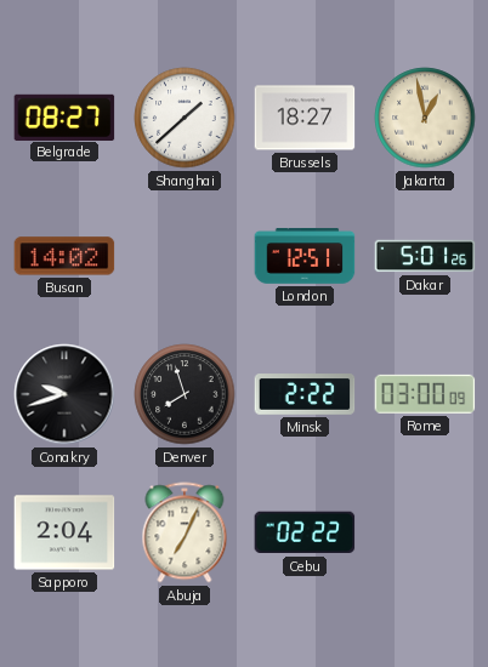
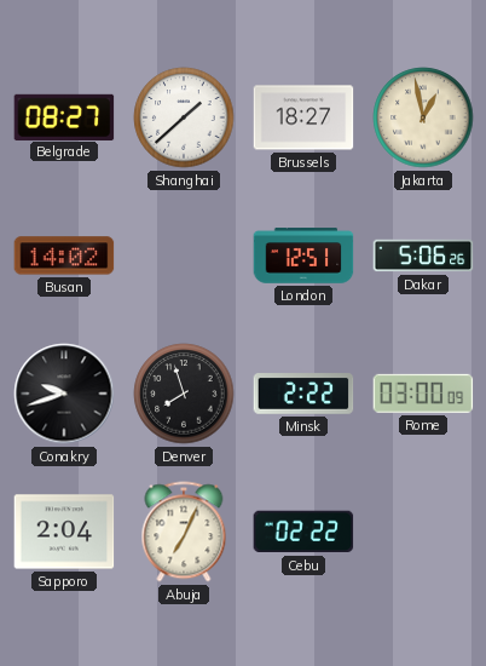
Dakar: 5:01 -> 5:06 (423, 256)
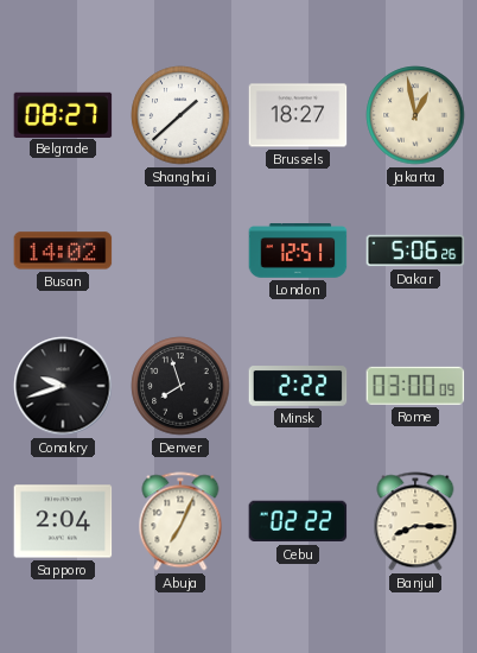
Banjul: none -> 8:15 (415, 521)
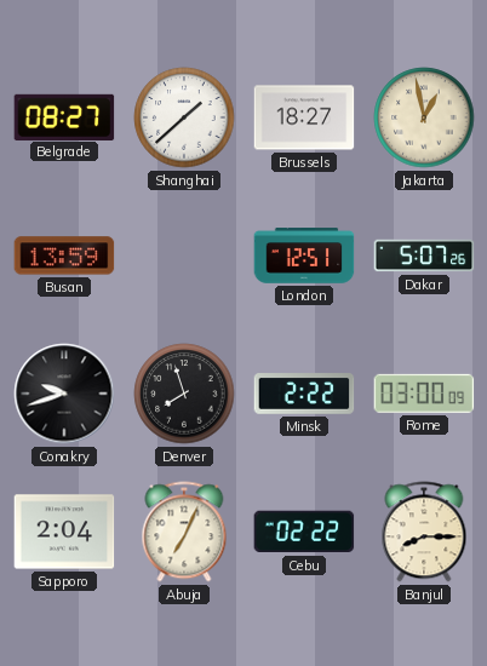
Busan: 14:02 -> 13:59 (64, 256)
Dakar: 5:06 -> 5:07 (424, 256)
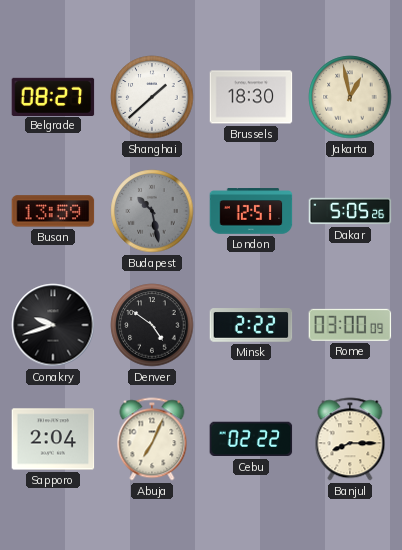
Brussels: 18:27 -> 18:30 (251, 97)
Budapest: none -> 10:28 (152, 211)
Dakar: 5:07 -> 5:05 (350, 211)
Denver: 7:57 -> 4:51 (152, 325)
